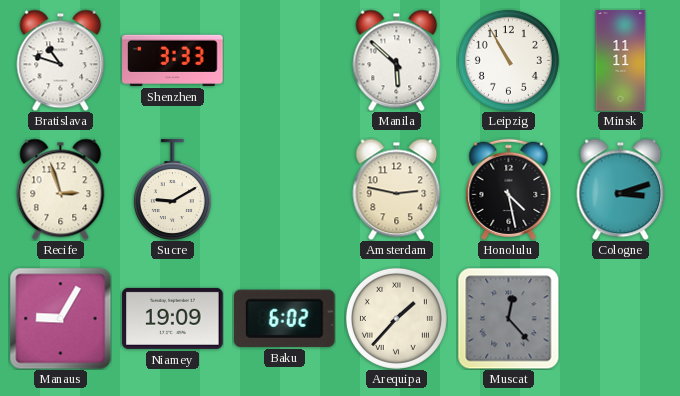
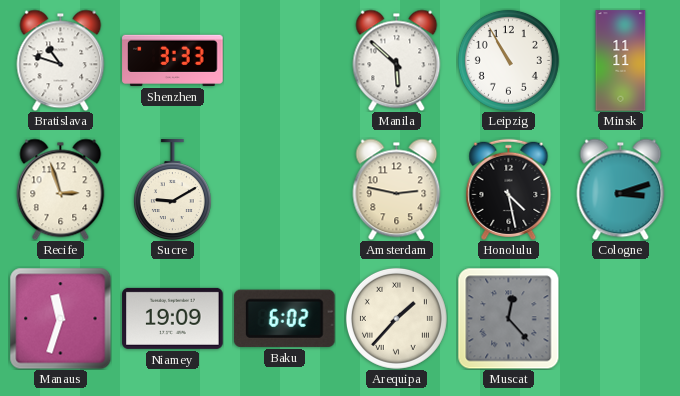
Manaus: 9:05 -> 11:33 (60, 318)
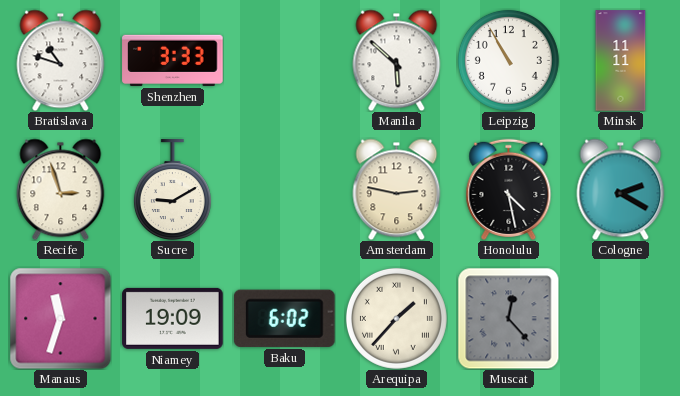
Cologne: 3:12 -> 2:20 (621, 189)
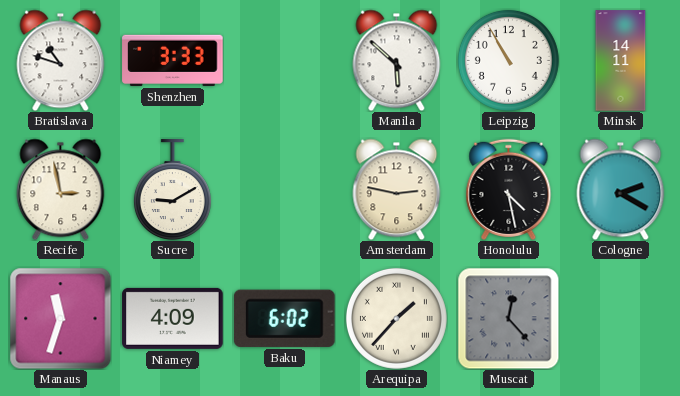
Minsk: 11:11 -> 14:11 (621, 61)
Recife: 2:57 -> 2:58 (61, 189)
Niamey: 19:09 -> 4:09 (173, 318)
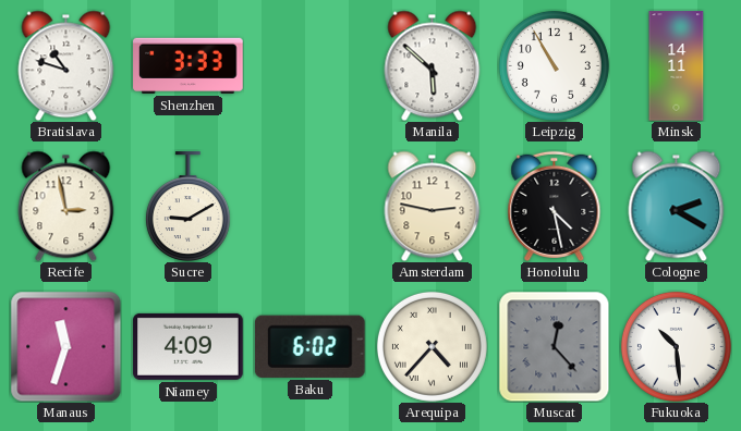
Arequipa: 1:37 -> 4:37 (432, 346)
Fukuoka: none -> 10:29 (676, 346)
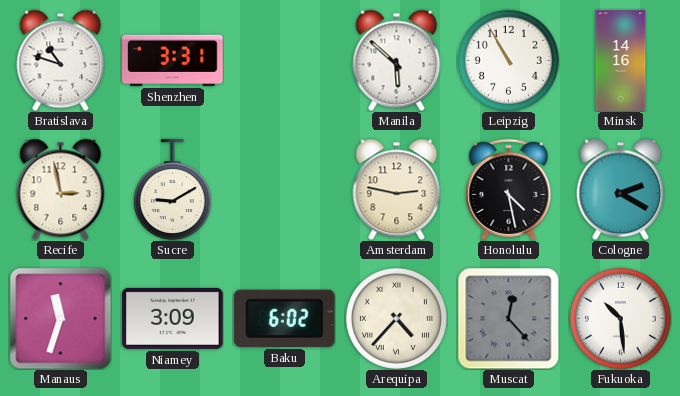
Shenzhen: 3:33 -> 3:31 (173, 60)
Minsk: 14:11 -> 14:16 (621, 61)
Niamey: 4:09 -> 3:09 (173, 318)
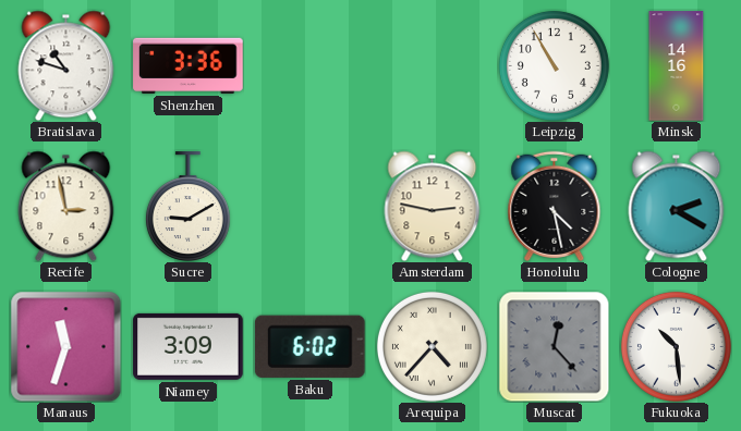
Shenzhen: 3:31 -> 3:36 (189, 65)
Manila: 5:52 -> none (397, 60)
